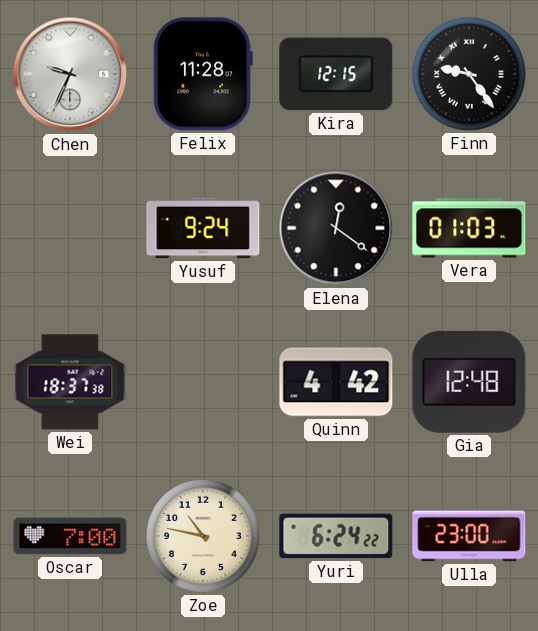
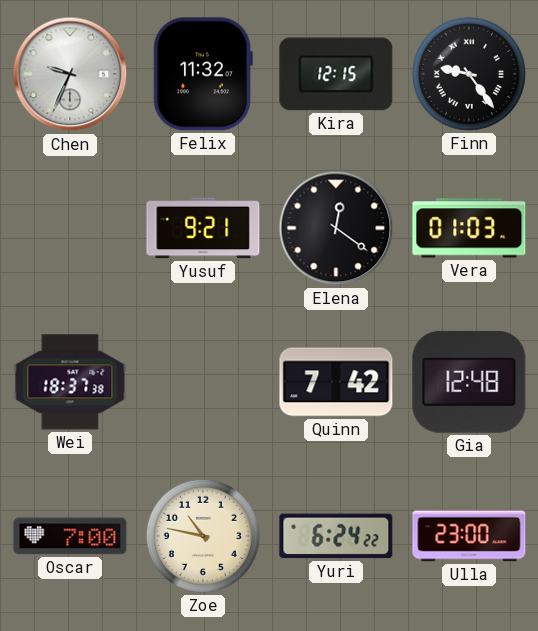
Felix: 11:28 -> 11:32 (203, 74)
Yusuf: 9:24 -> 9:21 (203, 228)
Quinn: 4:42 -> 7:42 (336, 382)
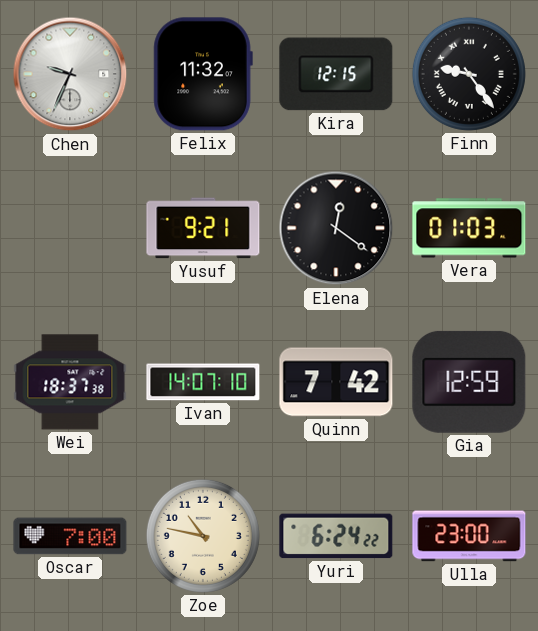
Ivan: none -> 14:07 (203, 382)
Gia: 12:48 -> 12:59 (469, 382)
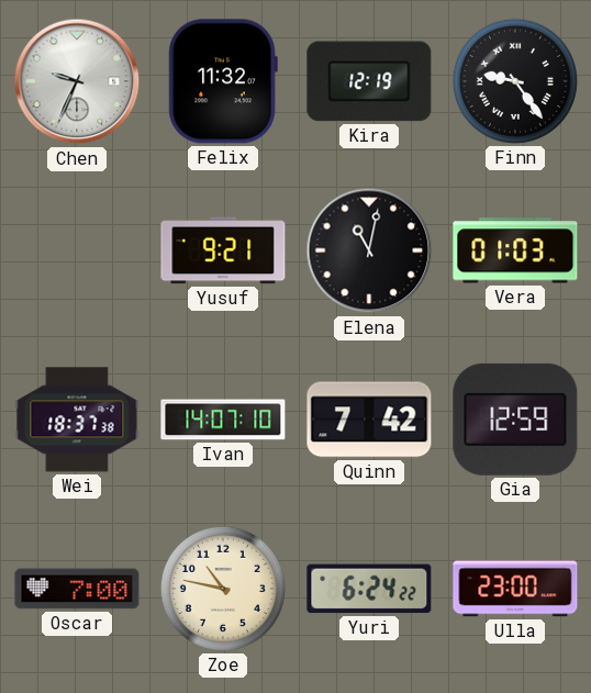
Kira: 12:15 -> 12:19 (369, 81)
Elena: 12:21 -> 11:02 (369, 250)
